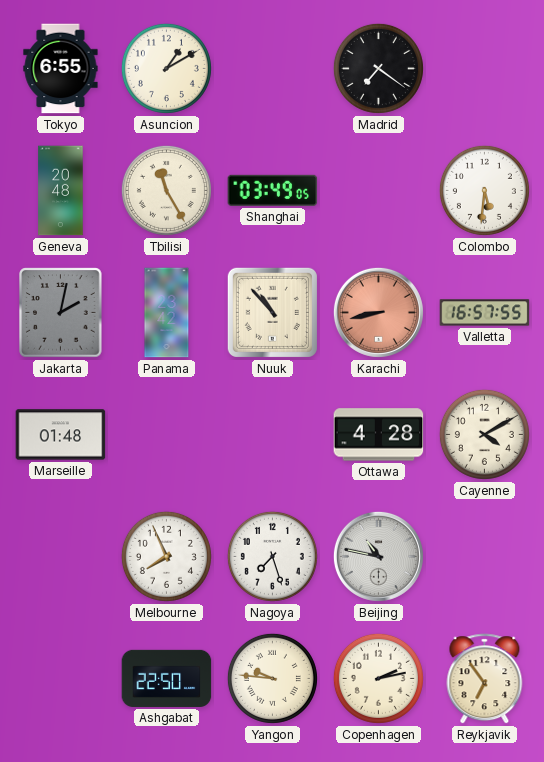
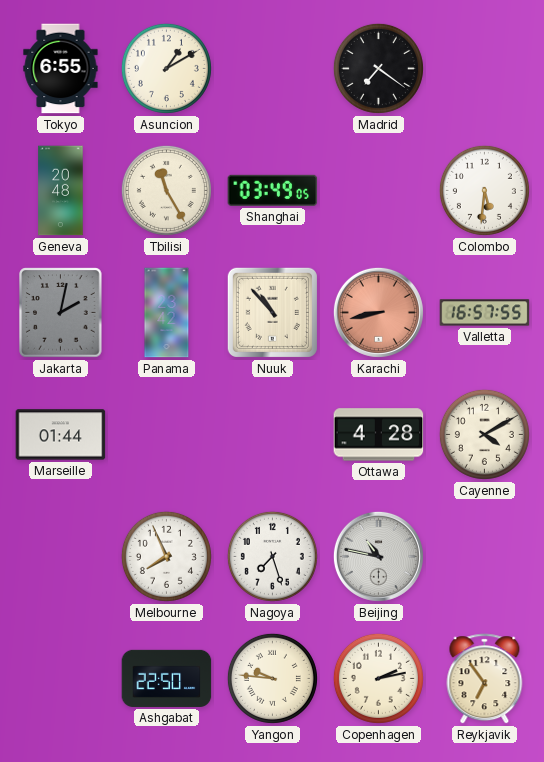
Marseille: 01:48 -> 01:44 (61, 435)
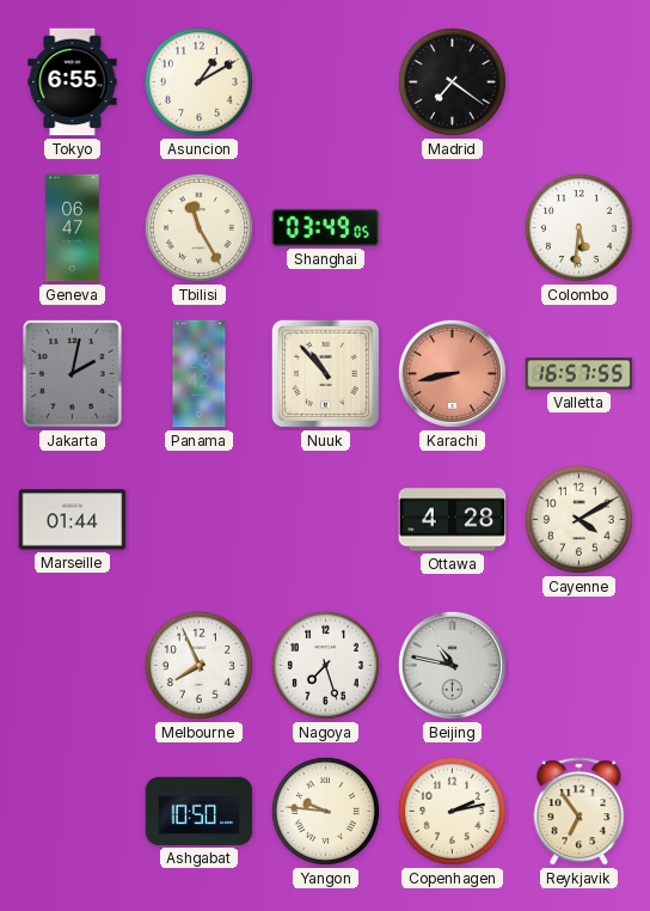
Geneva: 20:48 -> 06:47 (73, 228)
Ashgabat: 22:50 -> 10:50 (200, 811)
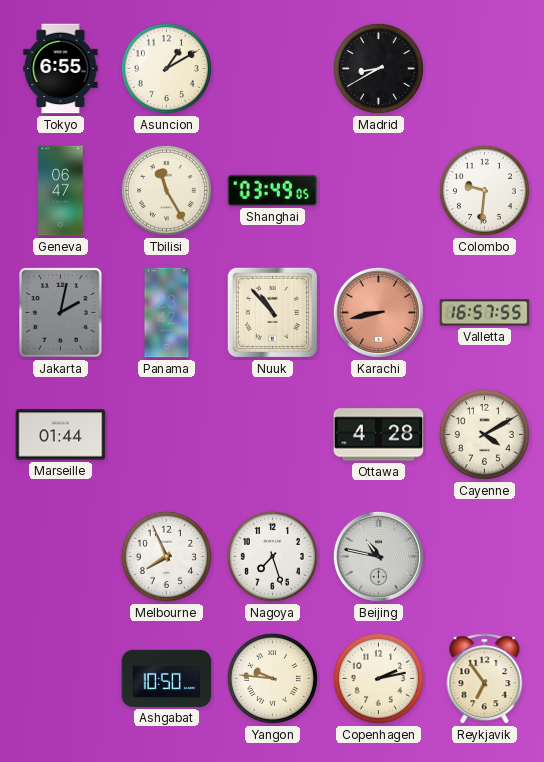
Madrid: 7:21 -> 8:40 (378, 68)
Colombo: 5:31 -> 9:31 (484, 190)
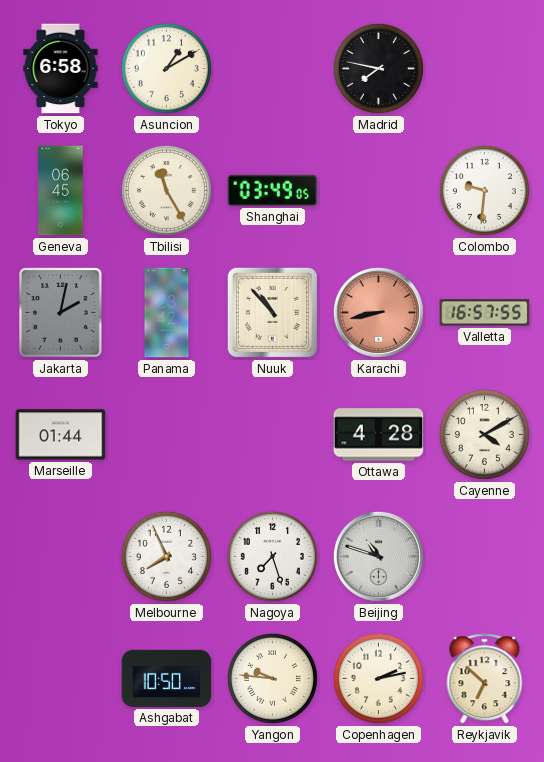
Tokyo: 6:55 -> 6:58 (61, 69)
Madrid: 8:40 -> 7:47 (378, 68)
Geneva: 06:47 -> 06:45 (61, 191)
Beijing: 10:47 -> 10:48 (378, 556)
Reykjavik: 6:54 -> 6:52 (485, 679)
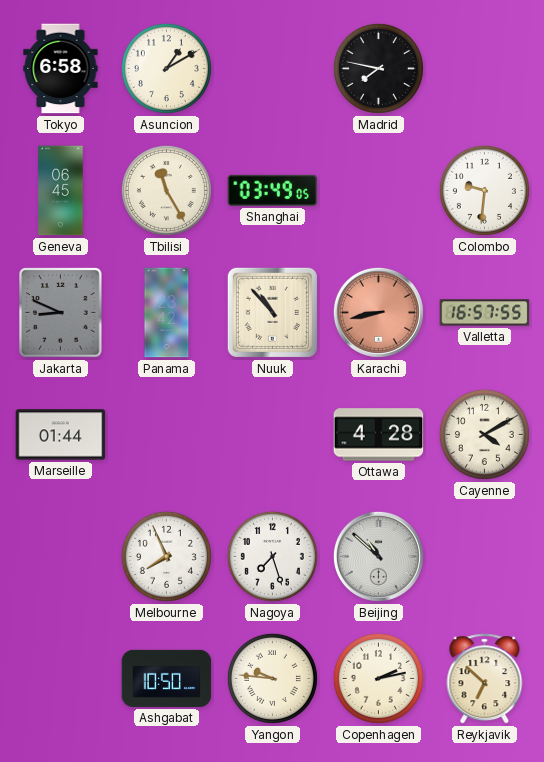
Jakarta: 2:02 -> 8:49 (61, 313)
Beijing: 10:48 -> 10:52 (378, 556)
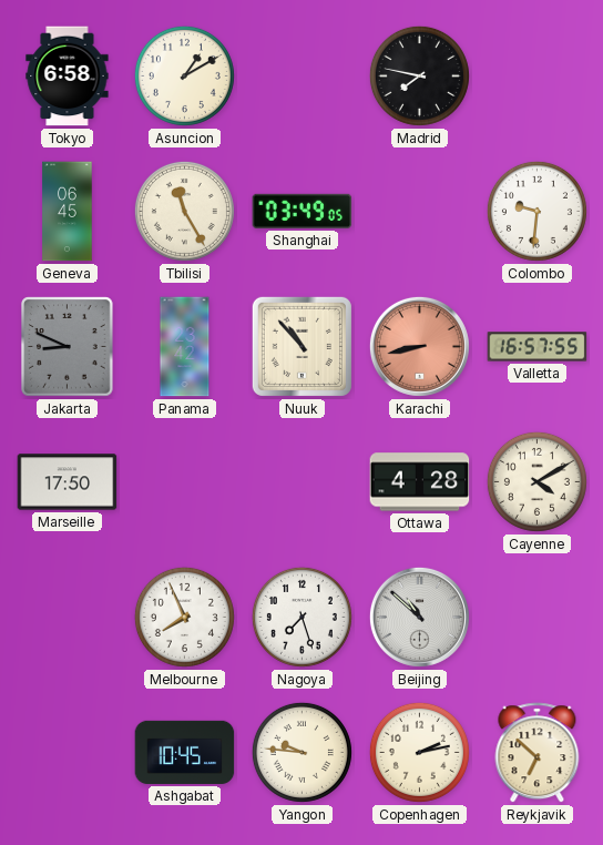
Marseille: 01:44 -> 17:50 (68, 482)
Ashgabat: 10:50 -> 10:45 (185, 752)
